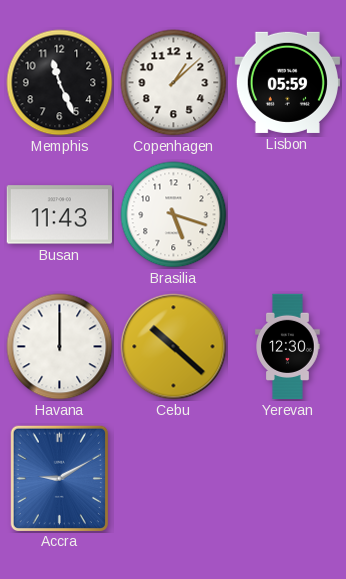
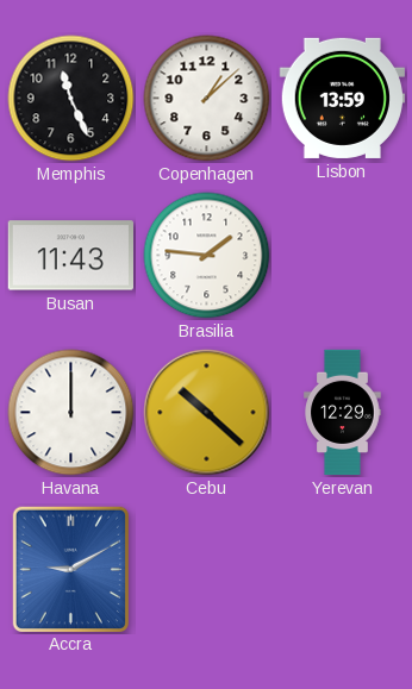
Lisbon: 05:59 -> 13:59 (342, 98)
Brasilia: 5:18 -> 1:46 (207, 256)
Yerevan: 12:30 -> 12:29 (343, 413)
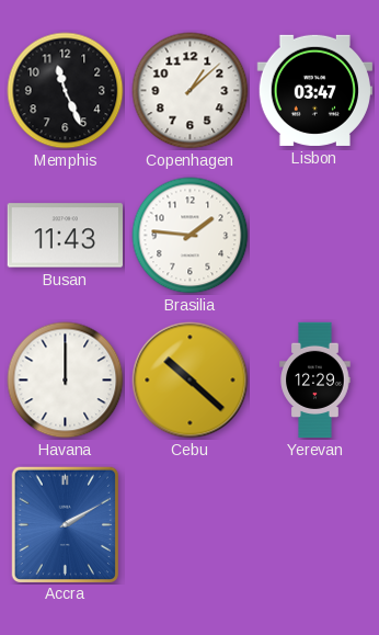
Lisbon: 13:59 -> 03:47 (314, 90)
Accra: 9:10 -> 2:10 (65, 524)
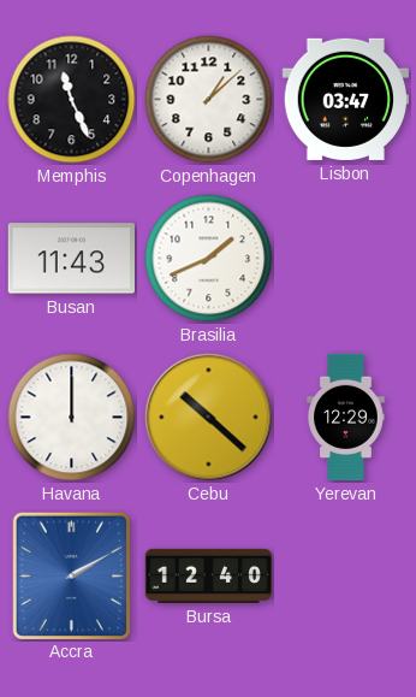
Brasilia: 1:46 -> 1:41 (209, 259)
Bursa: none -> 12:40 (209, 575)
